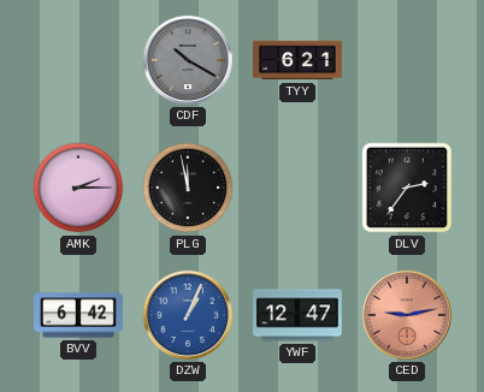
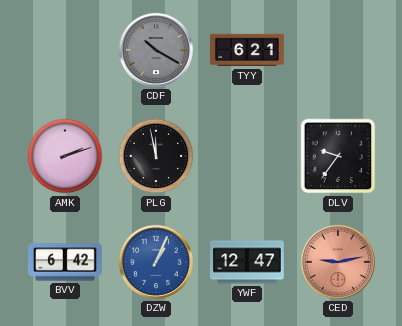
AMK: 2:15 -> 2:12 (65, 156)
DLV: 2:36 -> 9:36 (338, 156)
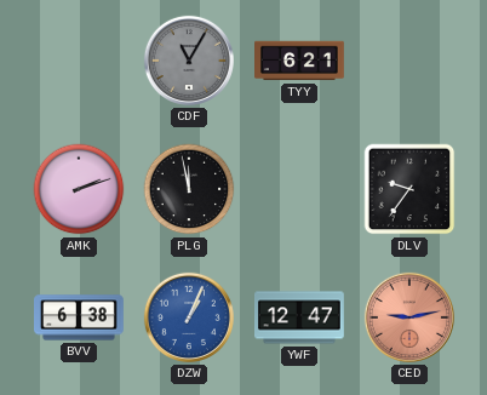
CDF: 10:20 -> 11:05 (189, 61)
BVV: 6:42 -> 6:38 (80, 317)
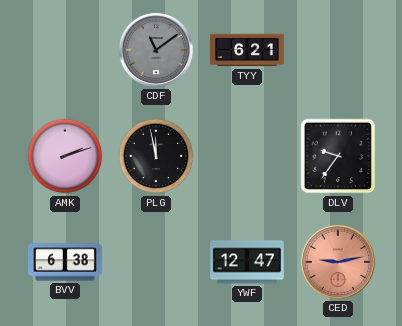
CDF: 11:05 -> 11:09 (156, 50)
DZW: 1:04 -> none (189, 317)
